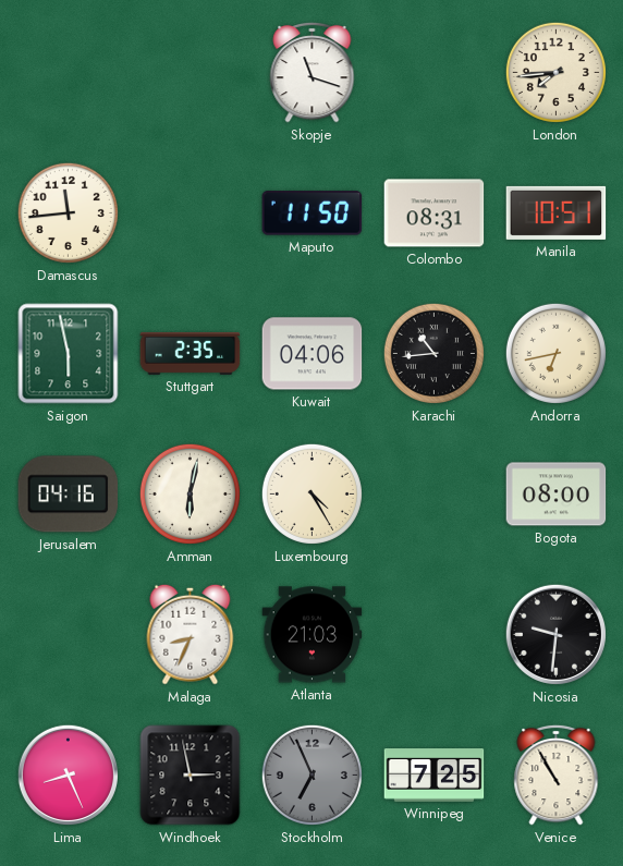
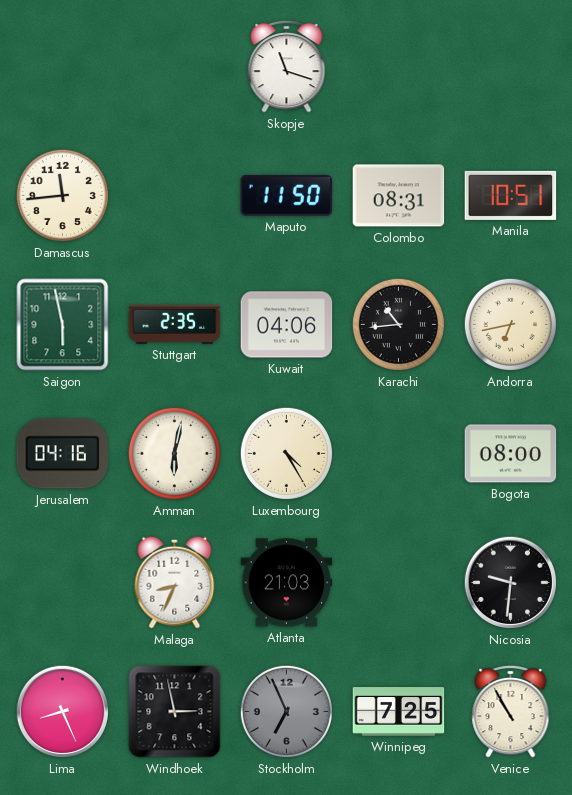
London: 7:44 -> none (555, 72)
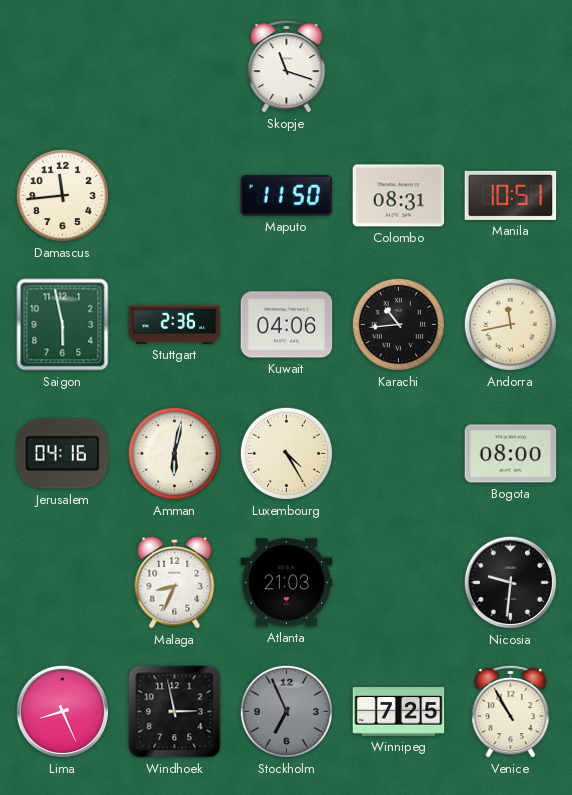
Stuttgart: 2:35 -> 2:36 (175, 324)
Andorra: 6:43 -> 11:43 (510, 324)
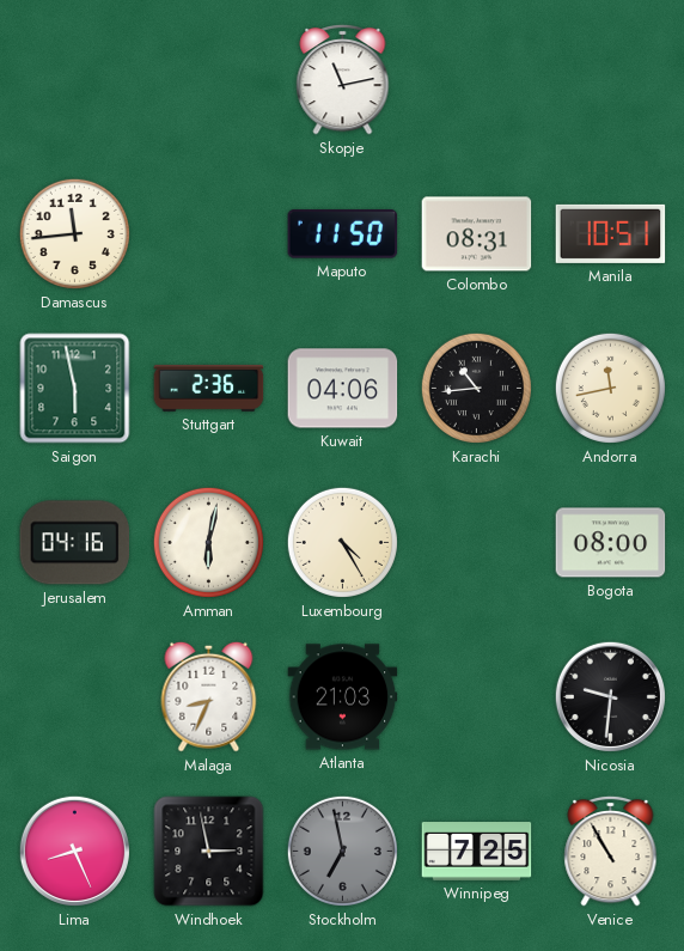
Skopje: 11:18 -> 11:13 (343, 79)
Stockholm: 6:56 -> 6:58 (342, 851)
